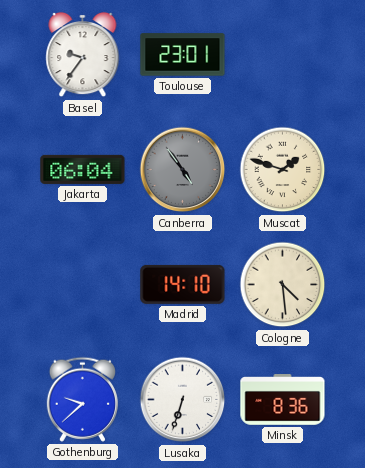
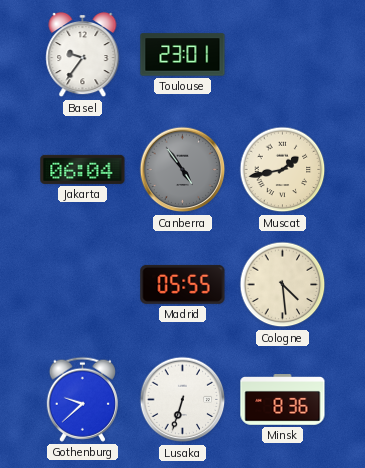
Muscat: 1:48 -> 1:43 (283, 170)
Madrid: 14:10 -> 05:55 (183, 284)
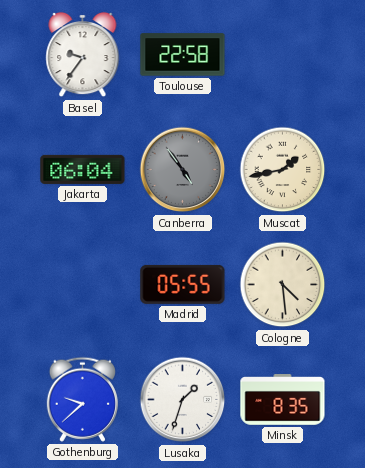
Toulouse: 23:01 -> 22:58 (183, 55)
Lusaka: 6:33 -> 1:33 (183, 400)
Minsk: 8:36 -> 8:35 (283, 400)
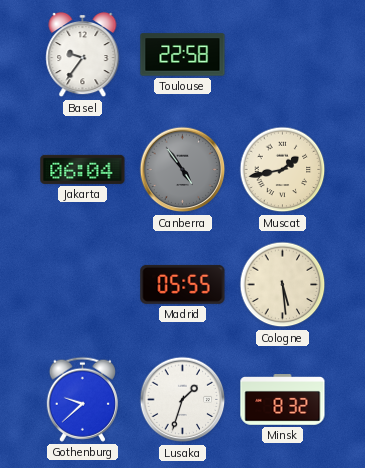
Cologne: 4:29 -> 5:29 (283, 285)
Minsk: 8:35 -> 8:32 (283, 400)
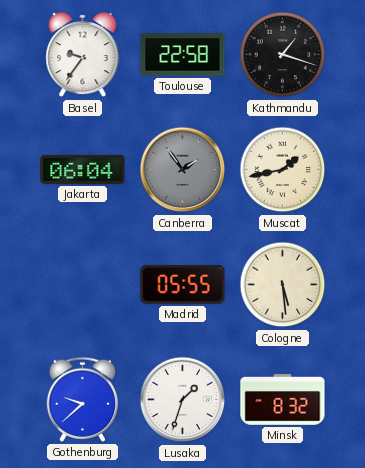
Kathmandu: none -> 1:18 (283, 55)
Canberra: 4:54 -> 1:54 (183, 170)
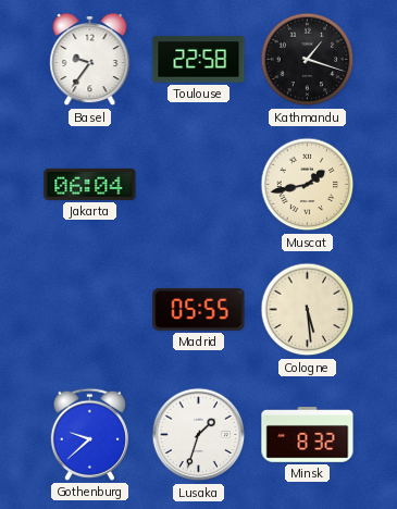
Canberra: 1:54 -> none (183, 170)
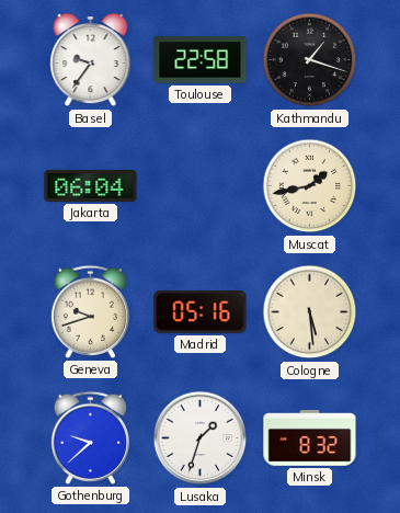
Geneva: none -> 9:42 (90, 311)
Madrid: 05:55 -> 05:16 (201, 311)
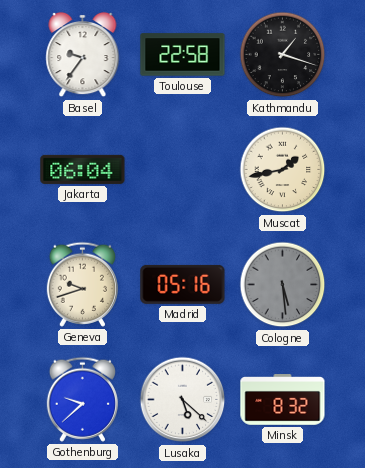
Cologne dial: cream -> grey (283, 285)
Lusaka: 1:33 -> 5:22 (183, 400)
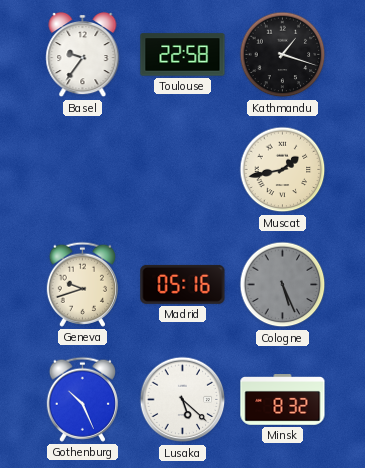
Jakarta: 06:04 -> none (83, 169)
Cologne: 5:29 -> 5:26 (283, 285)
Gothenburg: 9:38 -> 10:26 (82, 399)
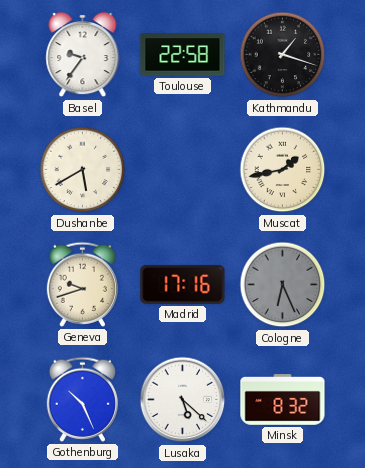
Dushanbe: none -> 5:40 (83, 170)
Madrid: 05:16 -> 17:16 (183, 284)
Cologne: 5:26 -> 6:26 (283, 285)
